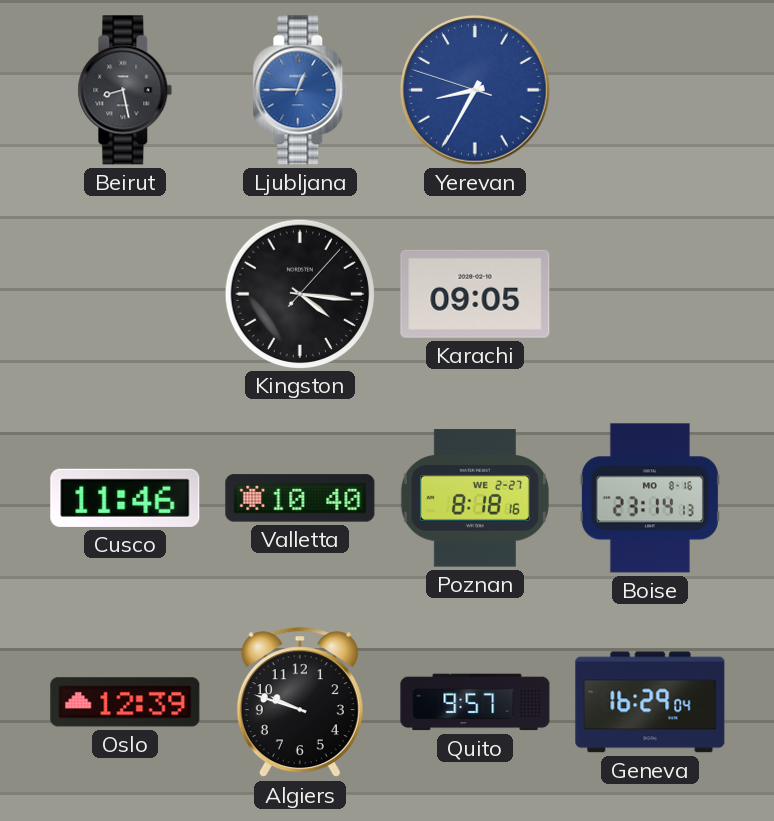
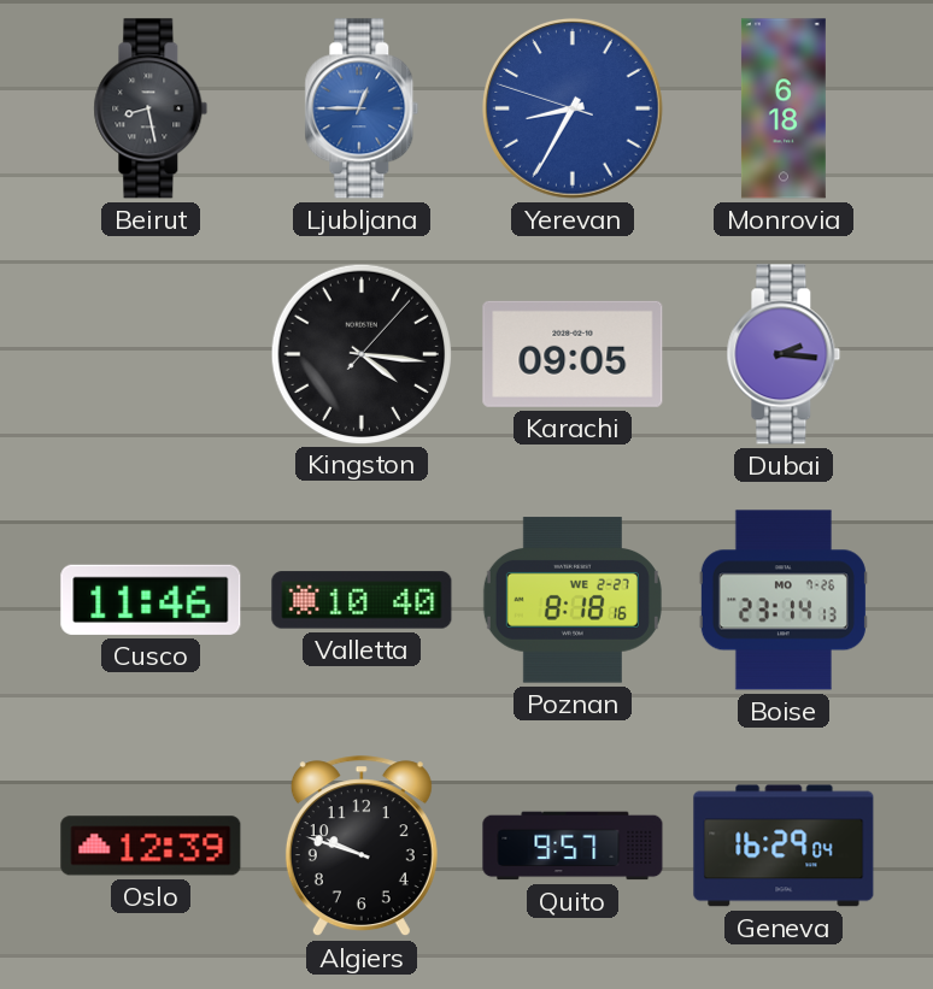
Monrovia: none -> 6:18 (784, 108)
Dubai: none -> 2:16 (784, 354)
Boise date: MO 8-16 -> MO 7-26 (784, 600)
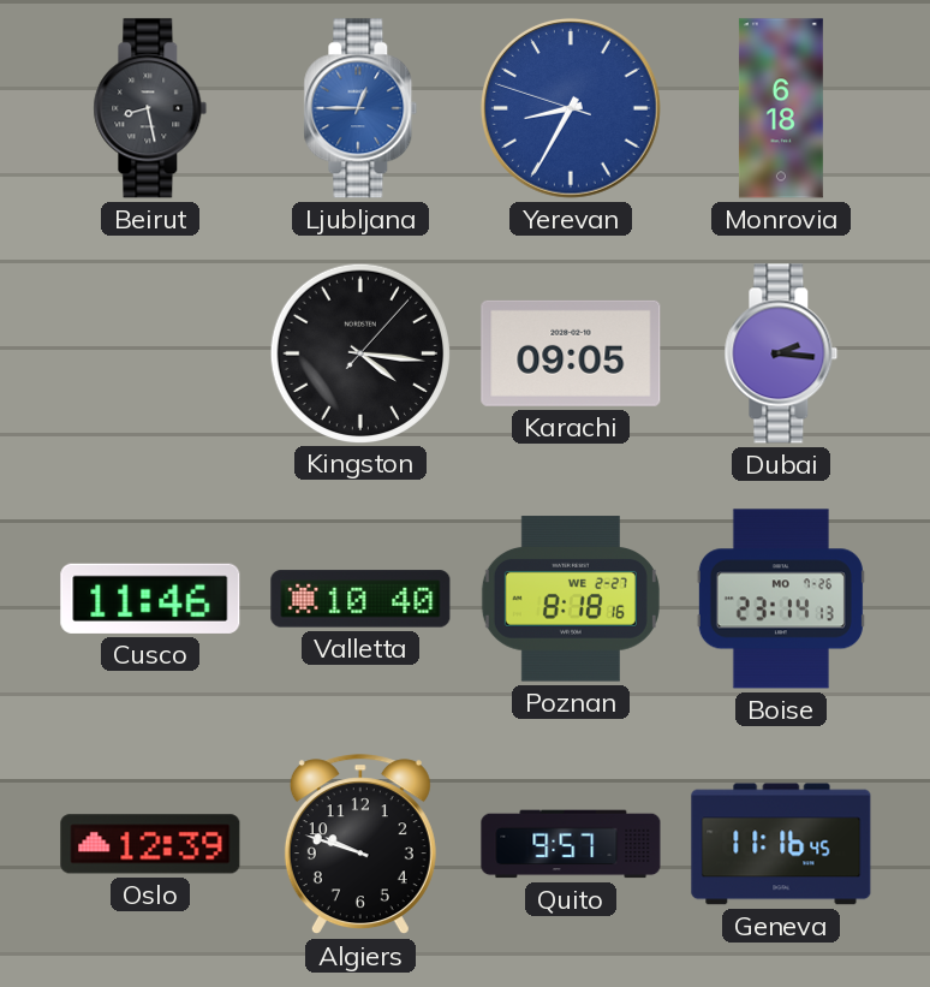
Geneva: 16:29 -> 11:16 (781, 844)
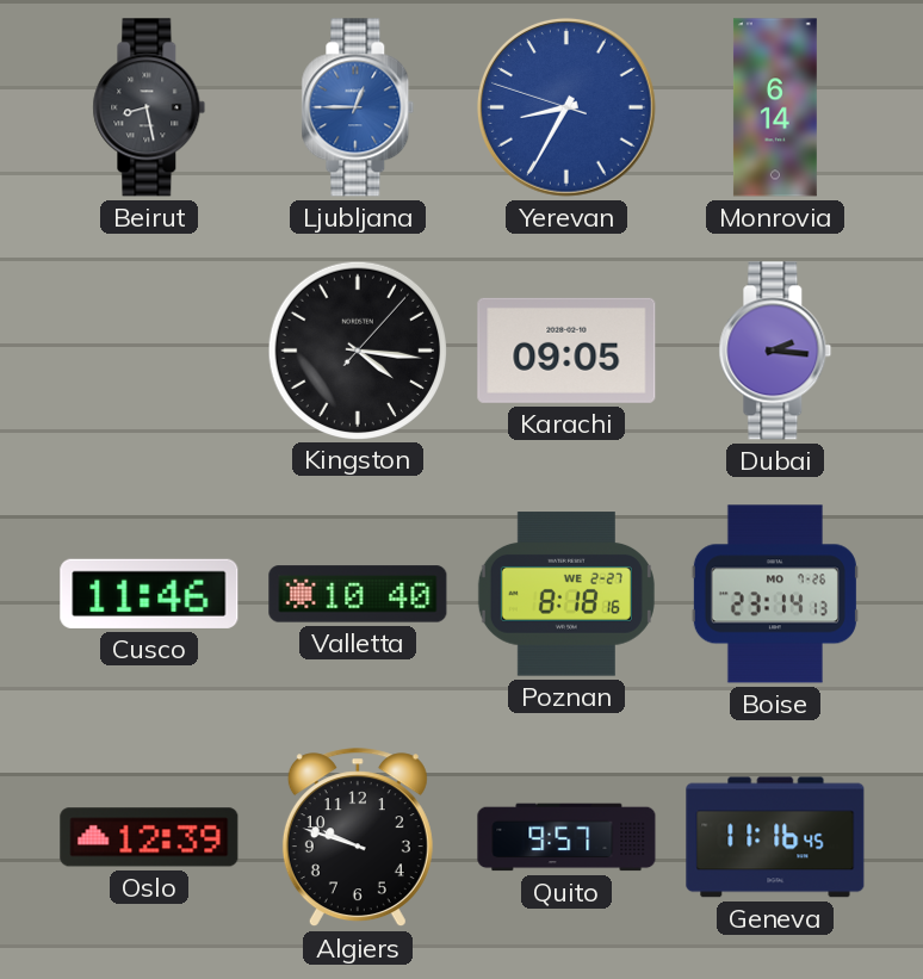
Monrovia: 6:18 -> 6:14 (775, 107)
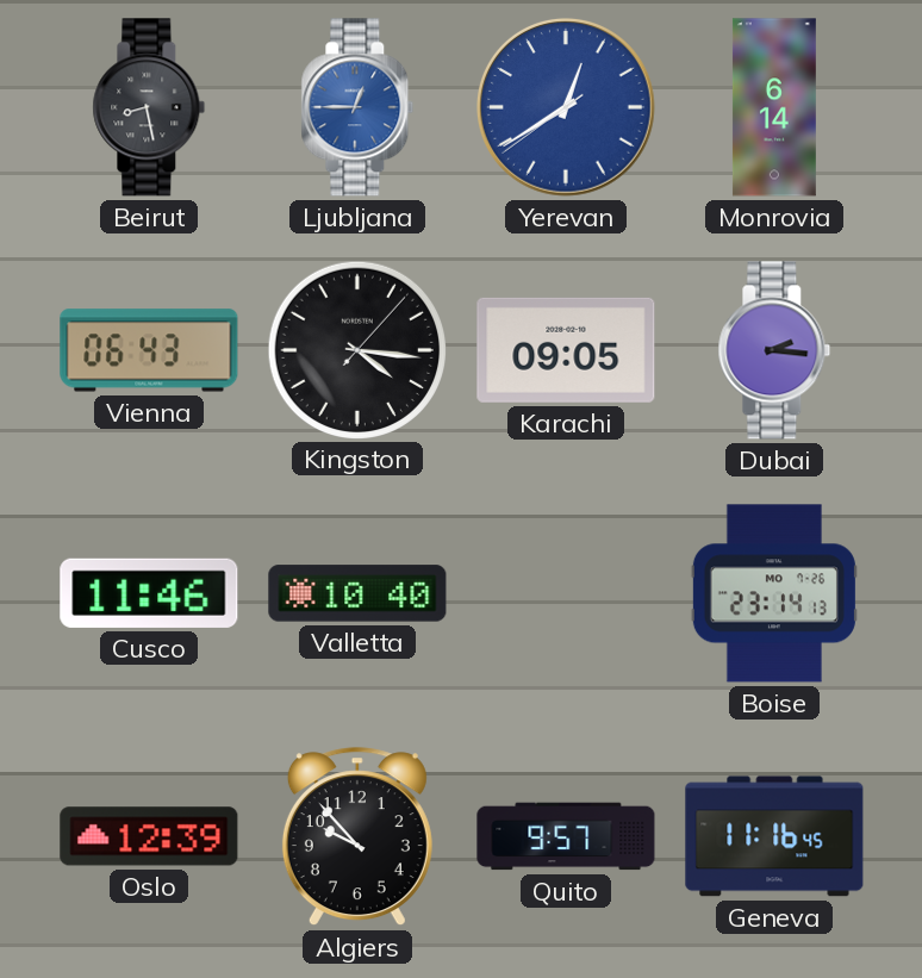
Yerevan: 8:34 -> 12:39 (566, 107)
Vienna: none -> 06:43 (149, 350)
Poznan: 8:18 -> none (566, 594)
Algiers: 9:48 -> 9:53 (357, 837)
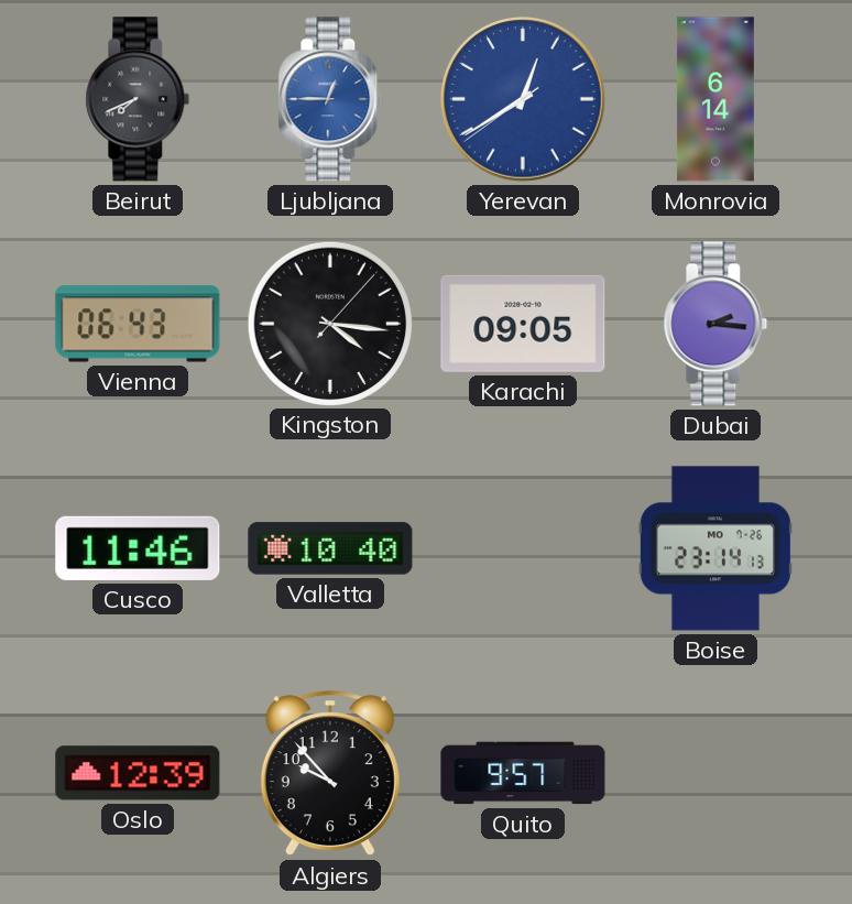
Beirut: 8:28 -> 7:41 (138, 99)
Geneva: 11:16 -> none (774, 836)
